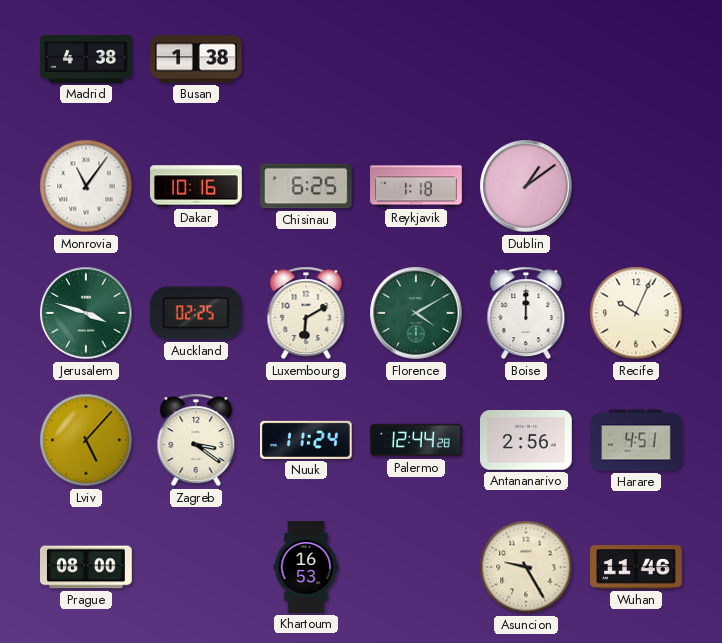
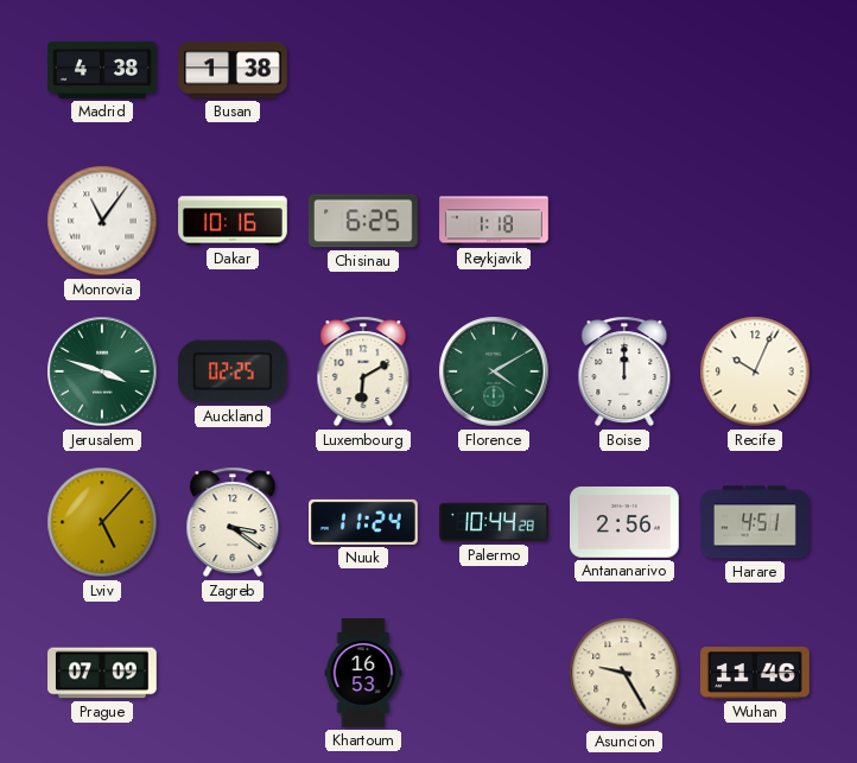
Dublin: 1:09 -> none (526, 186)
Palermo: 12:44 -> 10:44 (494, 522)
Prague: 08:00 -> 07:09 (103, 673)
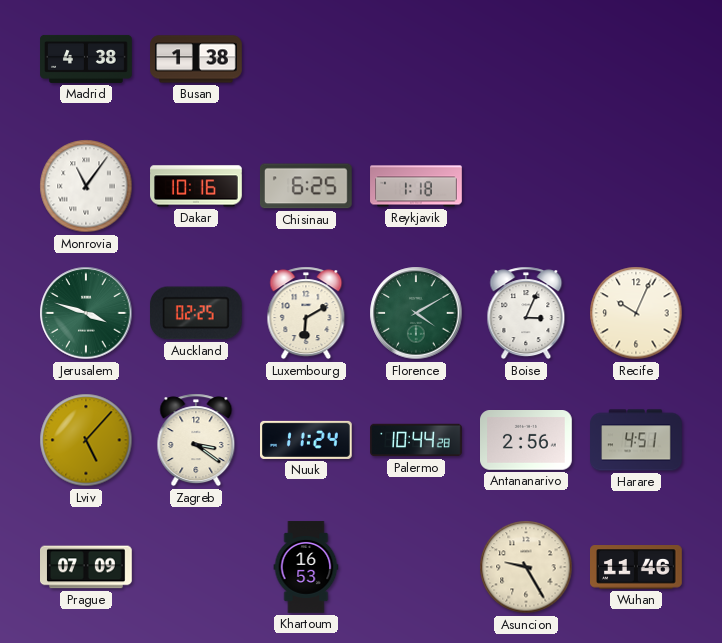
Boise: 12:00 -> 3:04 (526, 313)
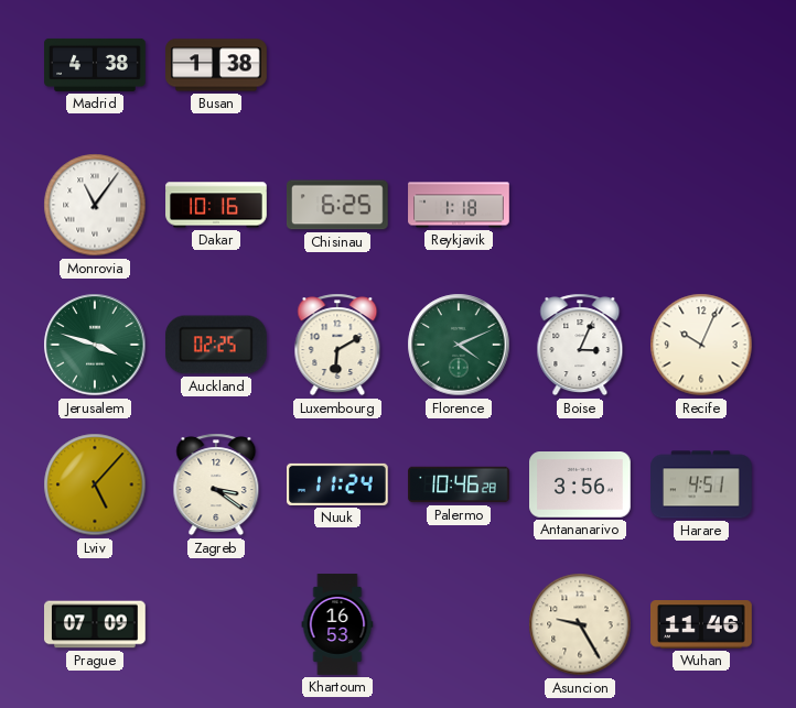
Florence: 4:10 -> 4:11 (459, 345)
Palermo: 10:44 -> 10:46 (459, 484)
Antananarivo: 2:56 -> 3:56 (581, 486)
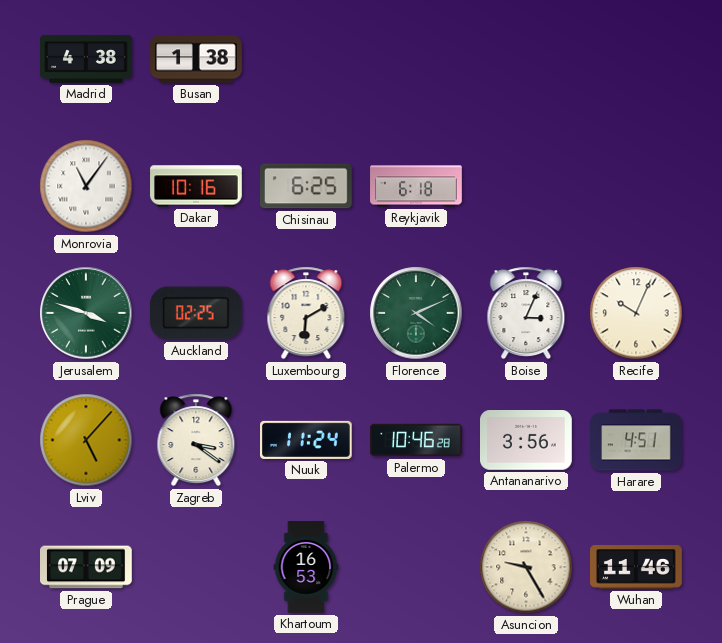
Reykjavik: 1:18 -> 6:18 (416, 186)
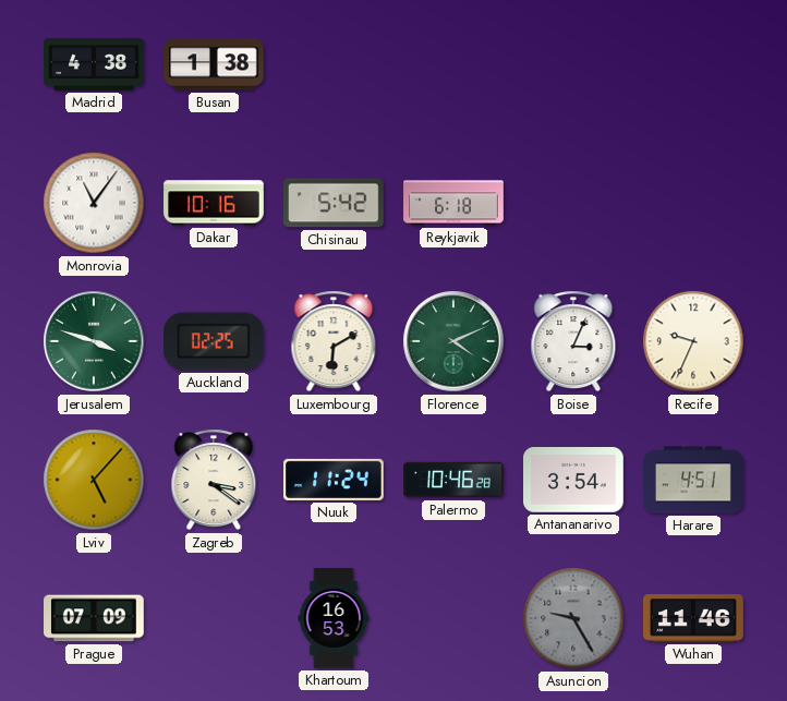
Chisinau: 6:25 -> 5:42 (334, 203)
Recife: 10:04 -> 9:34 (693, 341)
Antananarivo: 3:56 -> 3:54 (574, 481)
Asuncion dial: cream -> grey (573, 618)
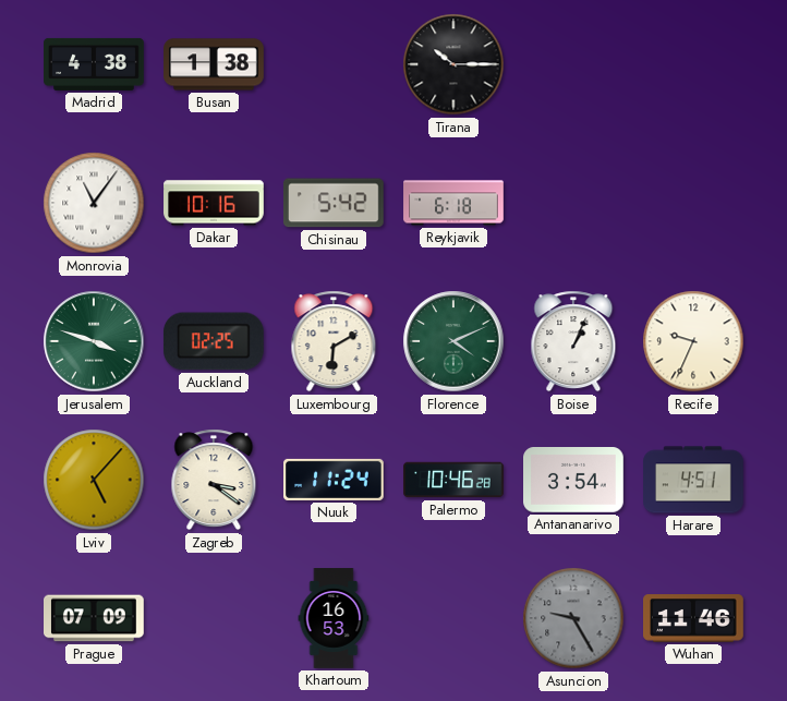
Tirana: none -> 10:15 (453, 64)
Boise: 3:04 -> 1:04 (573, 341)
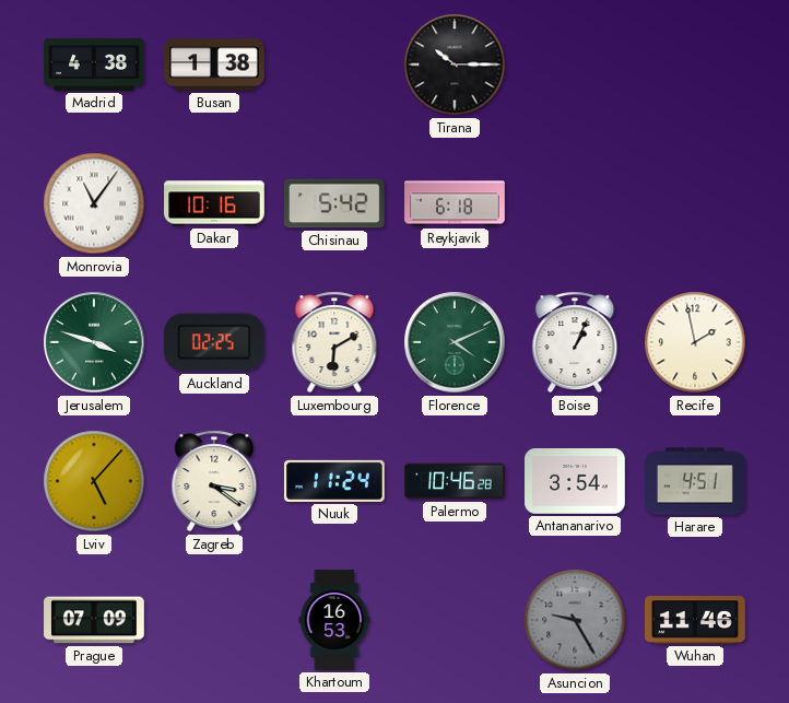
Recife: 9:34 -> 1:58 (695, 342)
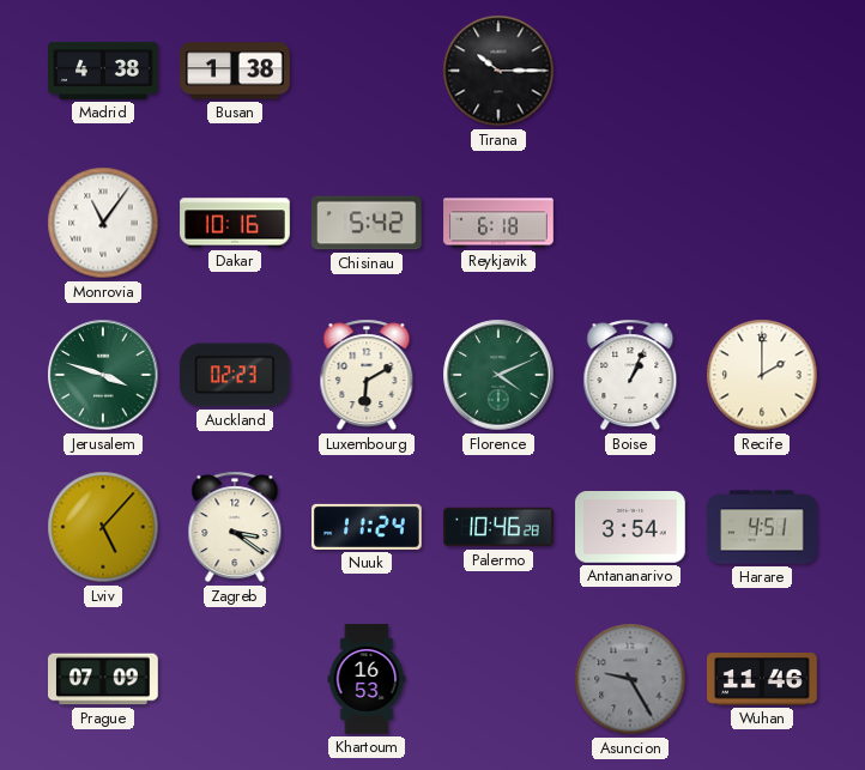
Auckland: 02:25 -> 02:23 (235, 375)
Recife: 1:58 -> 2:00 (762, 375)
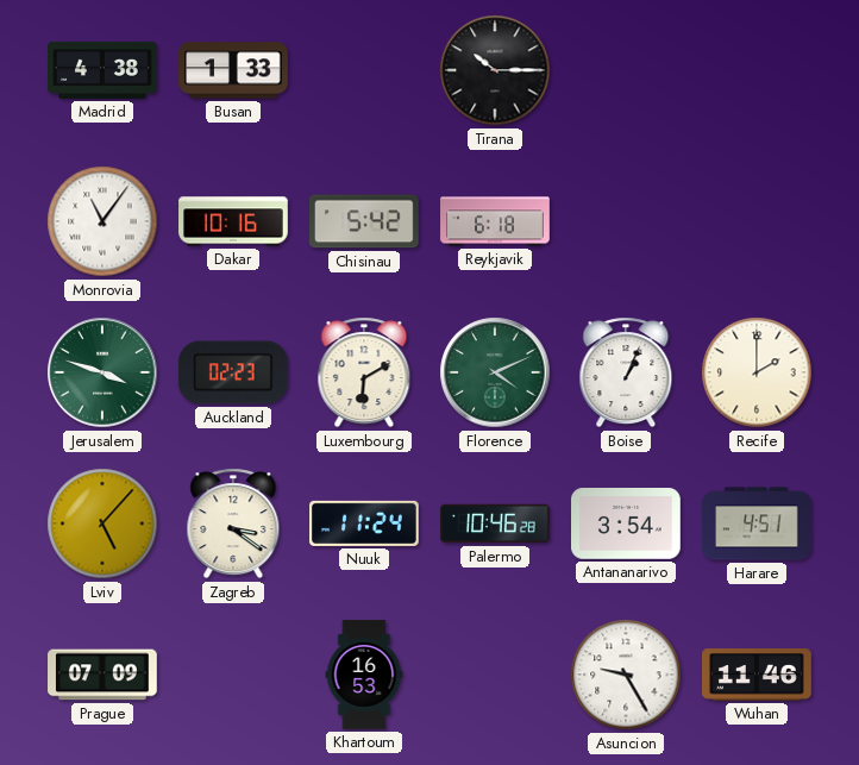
Busan: 1:38 -> 1:33 (233, 70)
Asuncion dial: grey -> white (626, 675)
